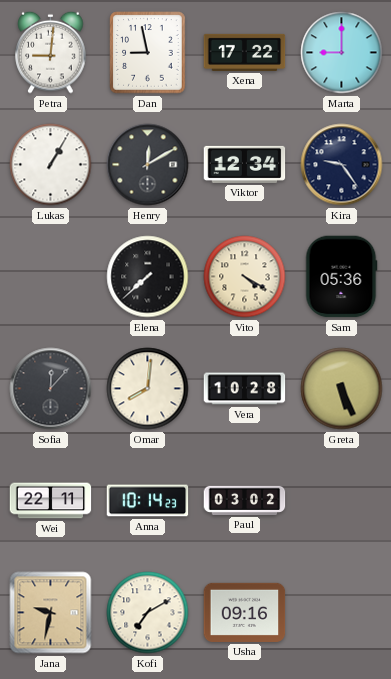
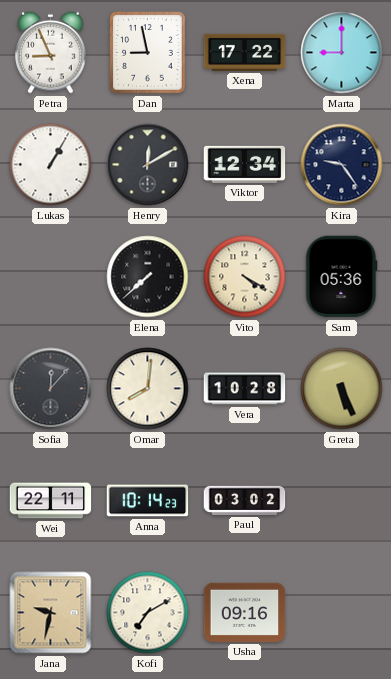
Petra: 9:01 -> 8:56 (51, 52)
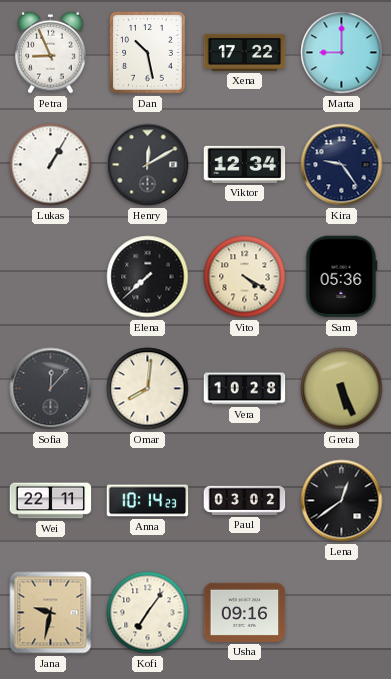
Dan: 8:58 -> 10:28 (148, 53)
Lena: none -> 12:39 (342, 501)
Kofi: 7:10 -> 7:06 (148, 613)
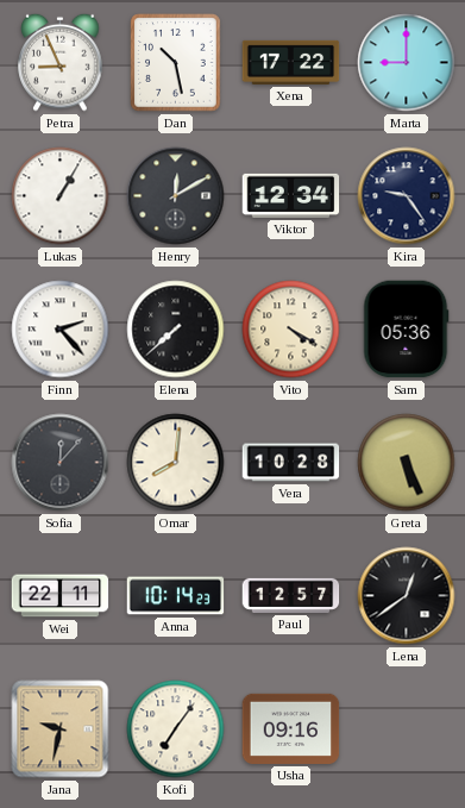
Finn: none -> 2:23 (61, 330)
Paul: 03:02 -> 12:57 (291, 595)
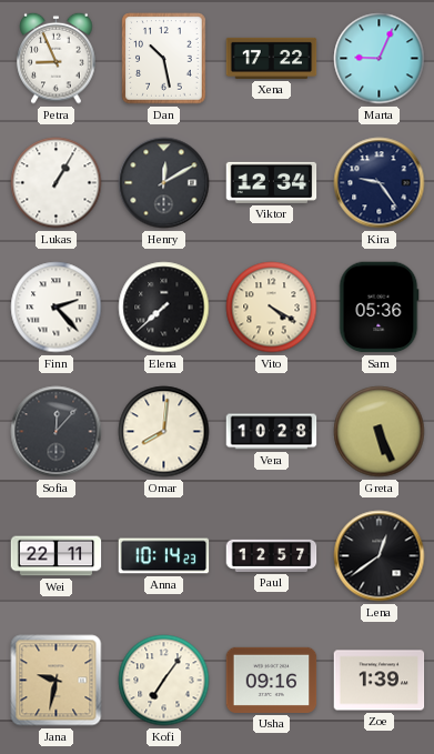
Marta: 9:00 -> 9:04 (380, 59)
Zoe: none -> 1:39 (380, 681)
